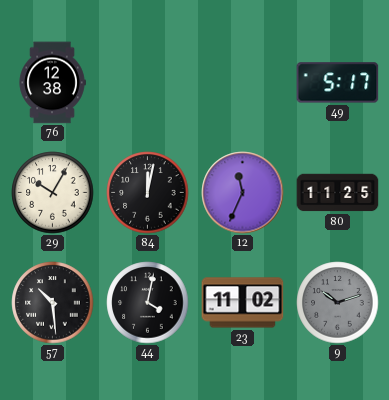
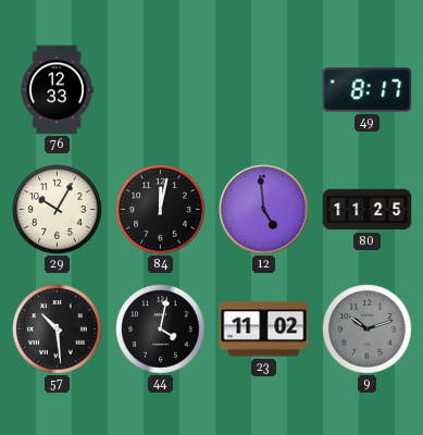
76: 12:38 -> 12:33 (57, 90)
49: 5:17 -> 8:17 (368, 90)
12: 11:34 -> 4:59 (264, 210)
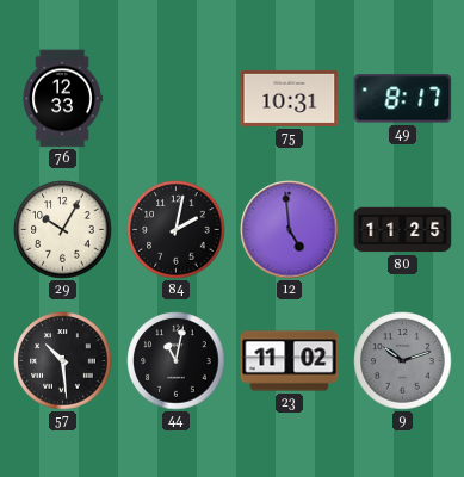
75: none -> 10:31 (290, 98)
84: 12:02 -> 2:02 (177, 230)
44: 4:02 -> 11:02 (177, 361)
